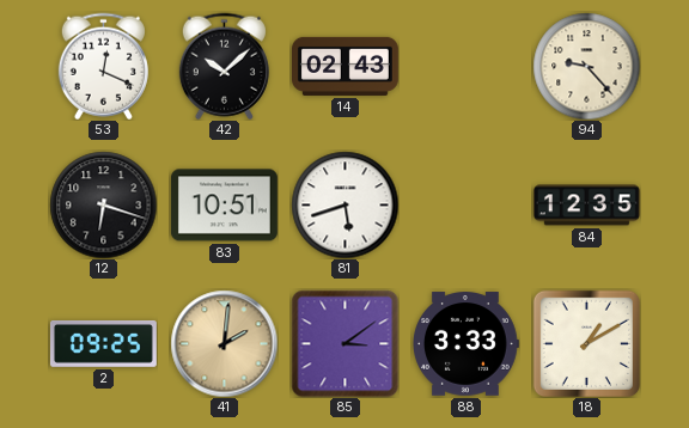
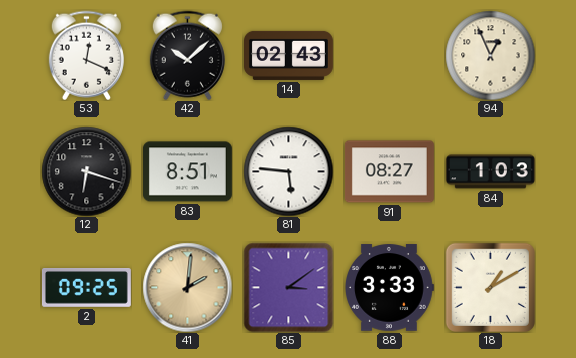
94: 9:23 -> 12:56 (490, 55)
83: 10:51 -> 8:51 (187, 172)
81: 5:42 -> 5:46 (288, 171)
91: none -> 08:27 (389, 172)
84: 12:35 -> 1:03 (490, 172)
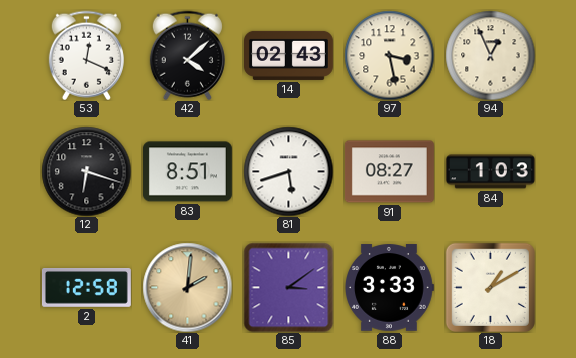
42: 10:08 -> 4:08 (187, 55)
97: none -> 3:28 (389, 55)
81: 5:46 -> 5:42 (288, 171)
2: 09:25 -> 12:58 (86, 288)
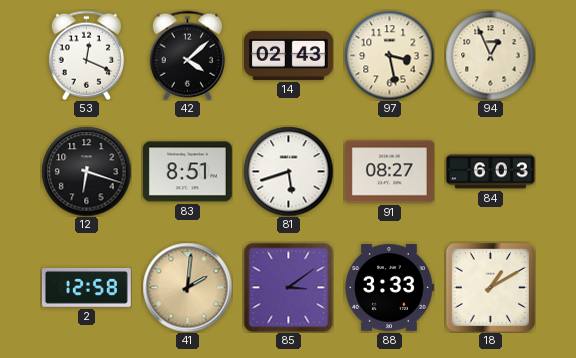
84: 1:03 -> 6:03 (490, 172)
